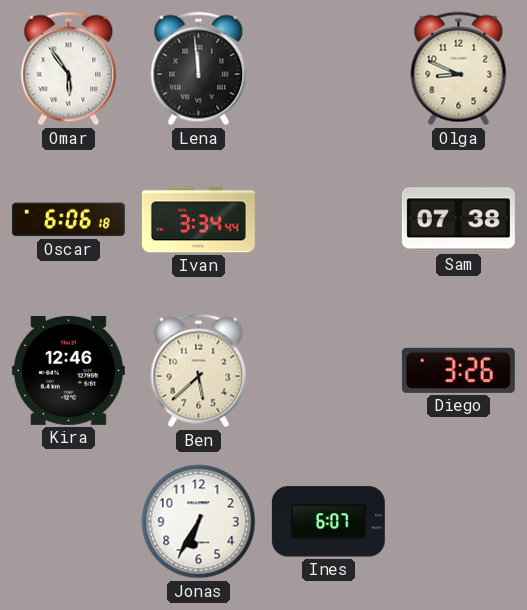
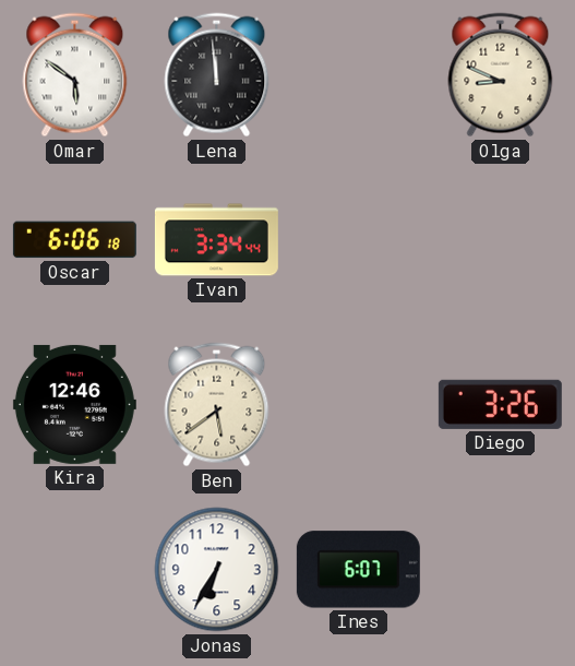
Omar: 5:54 -> 5:51 (75, 75)
Sam: 07:38 -> none (458, 220)
Ben: 5:38 -> 5:39 (217, 405)
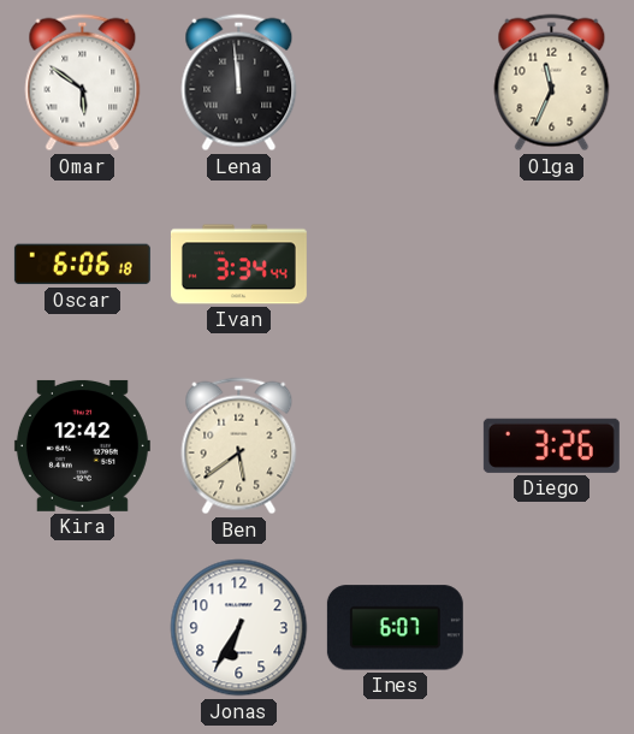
Olga: 8:49 -> 11:34 (552, 83)
Kira: 12:46 -> 12:42 (82, 445)
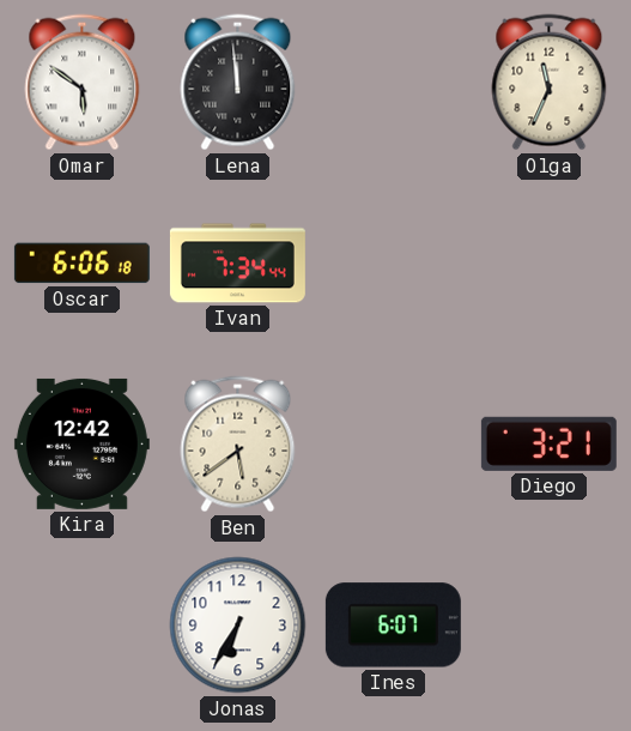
Ivan: 3:34 -> 7:34 (237, 264)
Diego: 3:26 -> 3:21 (548, 443)
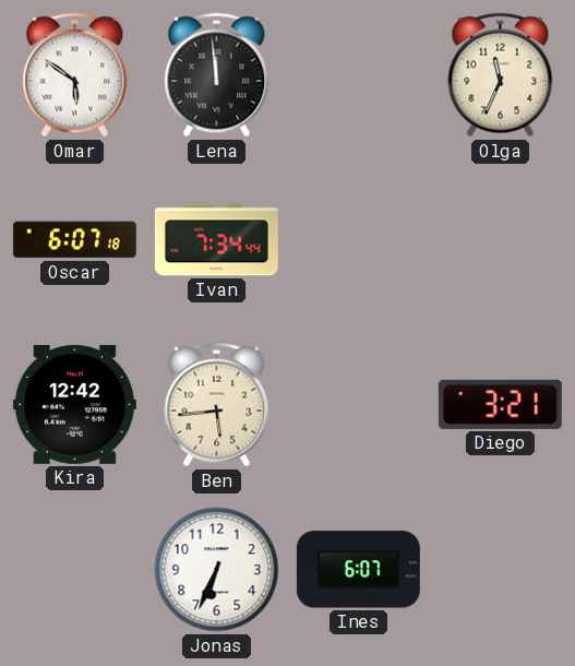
Oscar: 6:06 -> 6:07 (74, 240)
Ben: 5:39 -> 5:44 (217, 405)
Jonas: 6:35 -> 6:34 (217, 570)
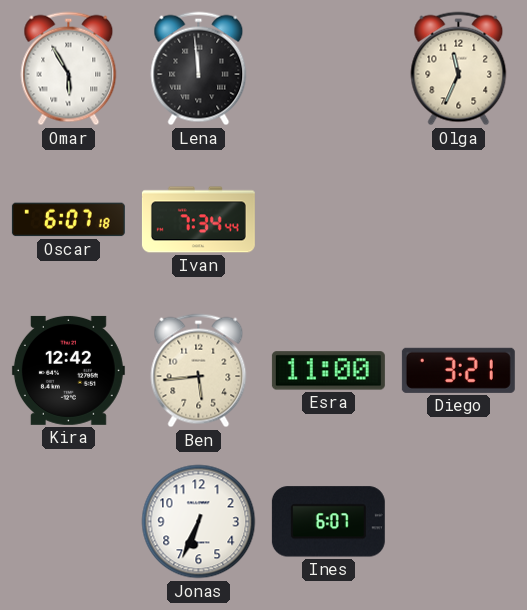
Omar: 5:51 -> 5:55 (69, 69)
Esra: none -> 11:00 (328, 371)
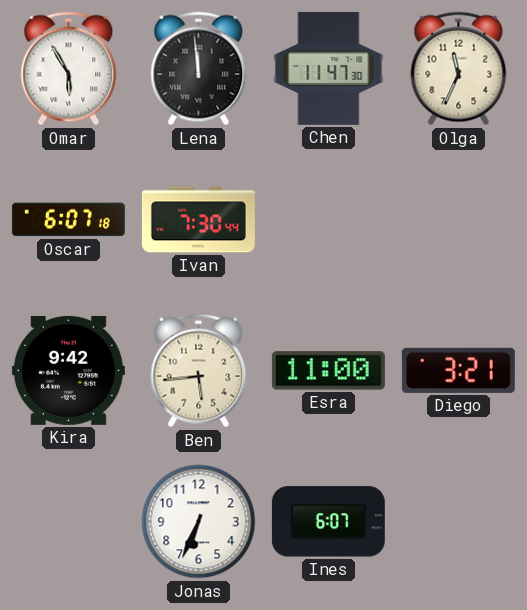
Chen: none -> 11:47 (329, 68)
Ivan: 7:34 -> 7:30 (198, 220)
Kira: 12:42 -> 9:42 (68, 370)
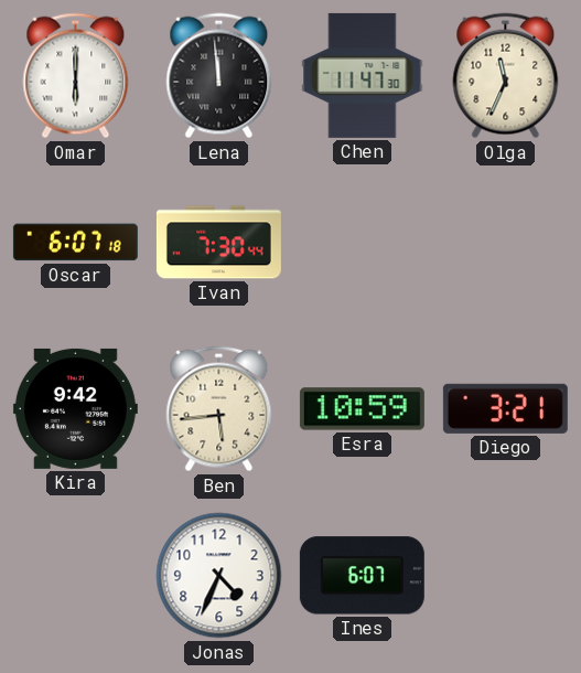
Omar: 5:55 -> 6:00 (76, 76)
Esra: 11:00 -> 10:59 (362, 409)
Jonas: 6:34 -> 4:34 (219, 576)
